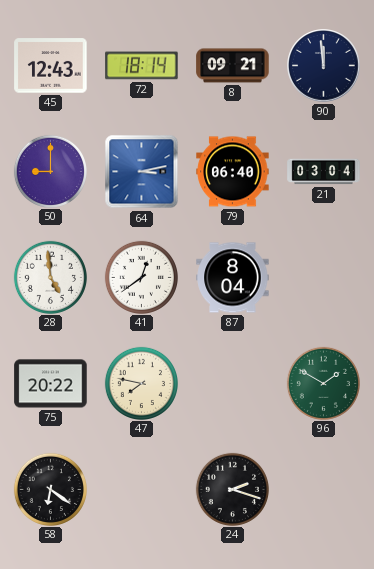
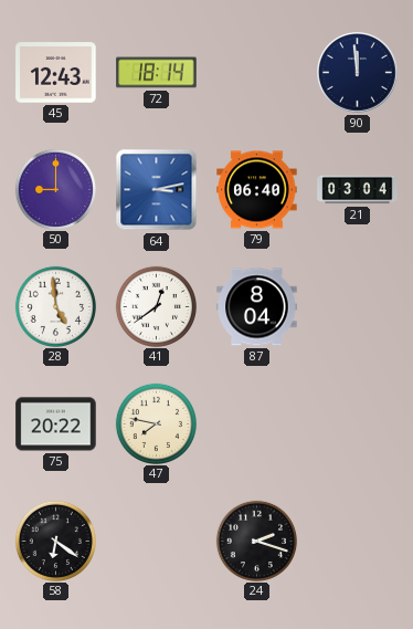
8: 09:21 -> none (233, 66)
96: 1:50 -> none (323, 383)
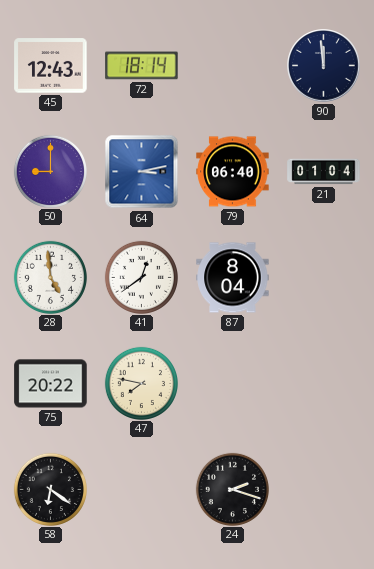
21: 03:04 -> 01:04 (324, 172)
